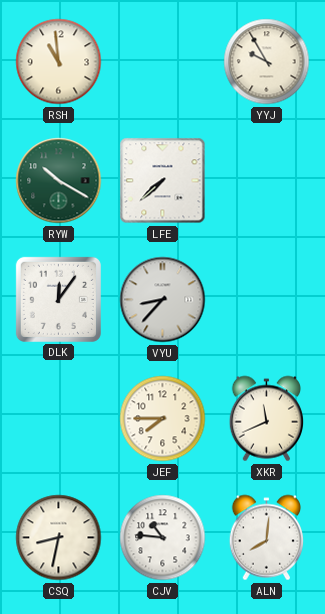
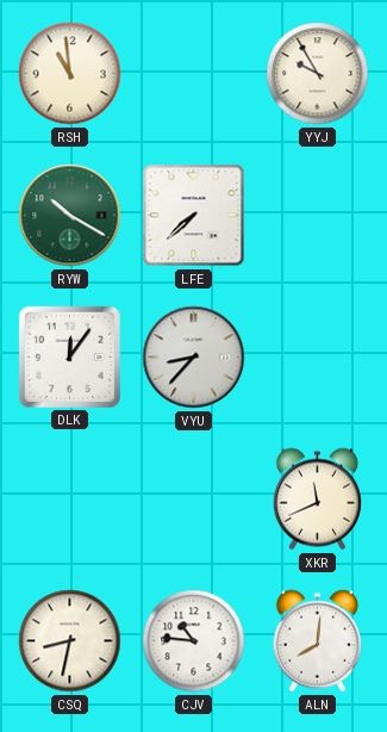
JEF: 7:45 -> none (163, 419)
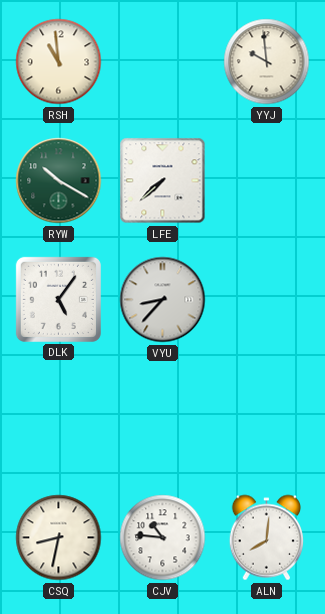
YYJ: 9:55 -> 9:59 (267, 62)
DLK: 12:06 -> 5:06 (58, 299)
XKR: 11:41 -> none (317, 500)
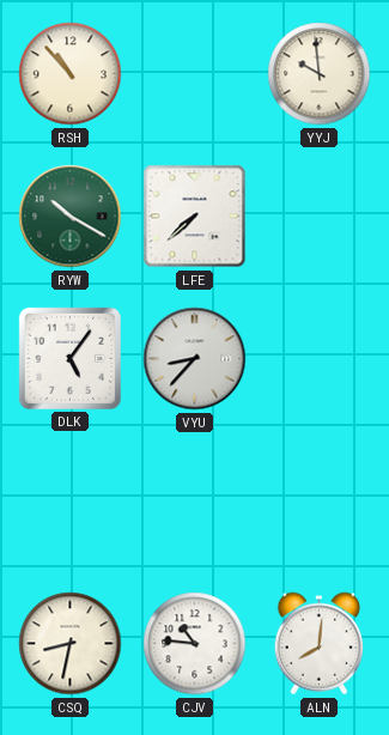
RSH: 10:59 -> 10:53 (71, 74)
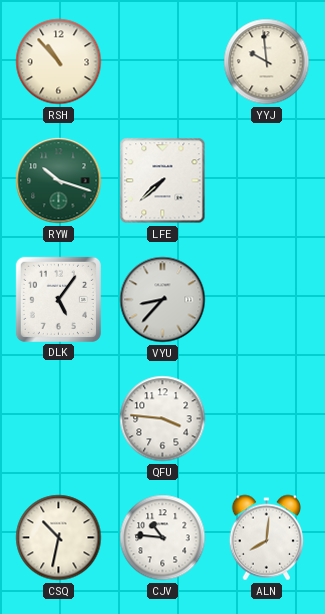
RYW: 10:20 -> 10:18 (59, 181)
QFU: none -> 3:46 (163, 419)
CSQ: 8:32 -> 10:32 (59, 538)
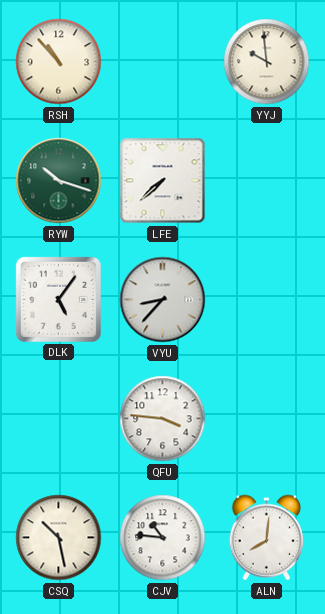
CSQ: 10:32 -> 10:28 (59, 538)
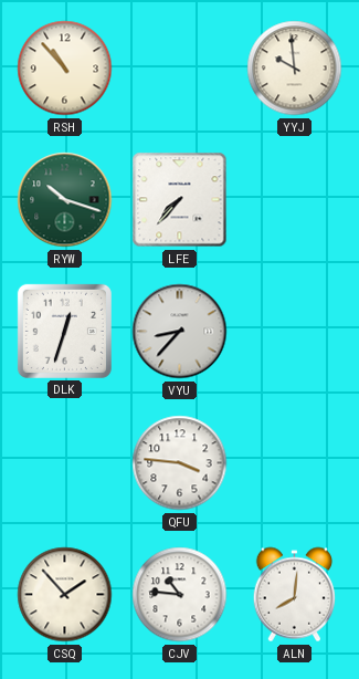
LFE: 7:38 -> 7:37 (180, 200)
DLK: 5:06 -> 12:33 (64, 331)
CSQ: 10:28 -> 1:53 (65, 595)
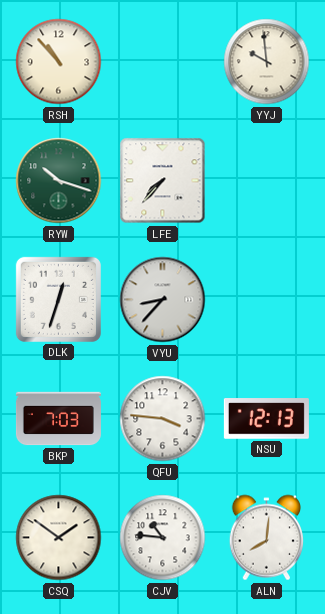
BKP: none -> 7:03 (58, 419)
NSU: none -> 12:13 (266, 419)
CSQ: 1:53 -> 1:51 (59, 538)
